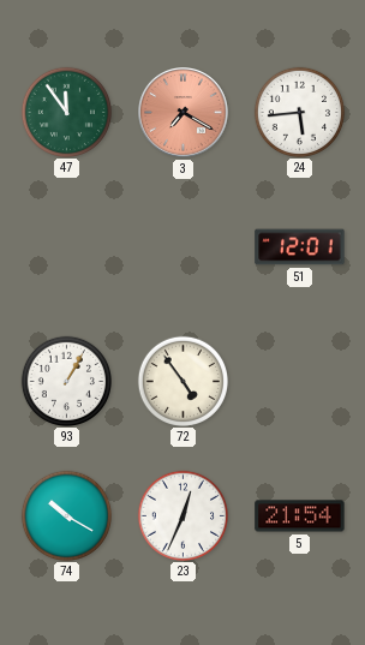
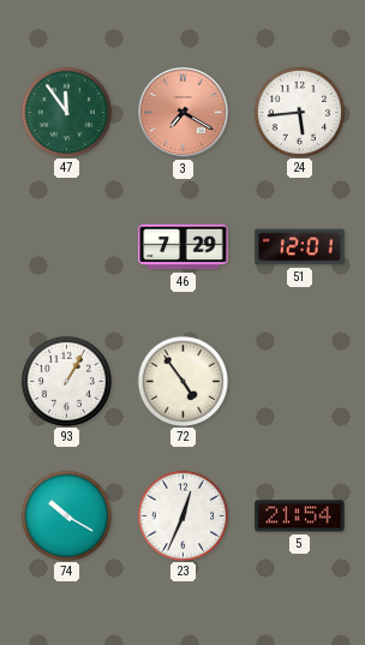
46: none -> 7:29 (184, 247)
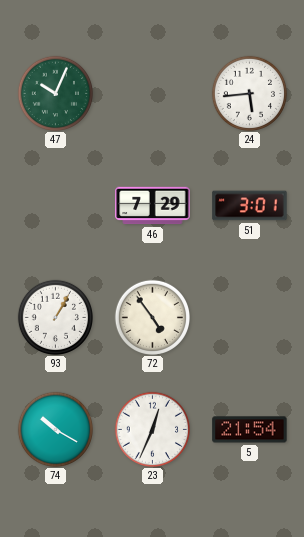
47: 11:54 -> 10:04 (55, 93)
3: 7:20 -> none (184, 113)
51: 12:01 -> 3:01 (250, 206)
